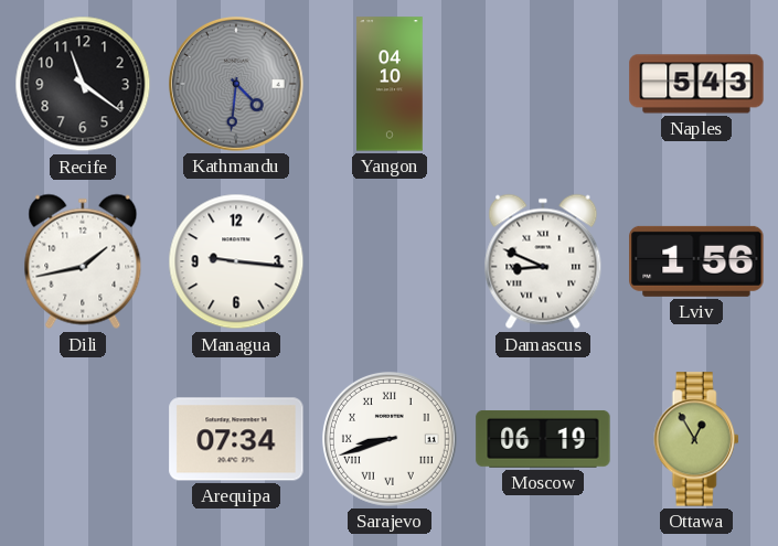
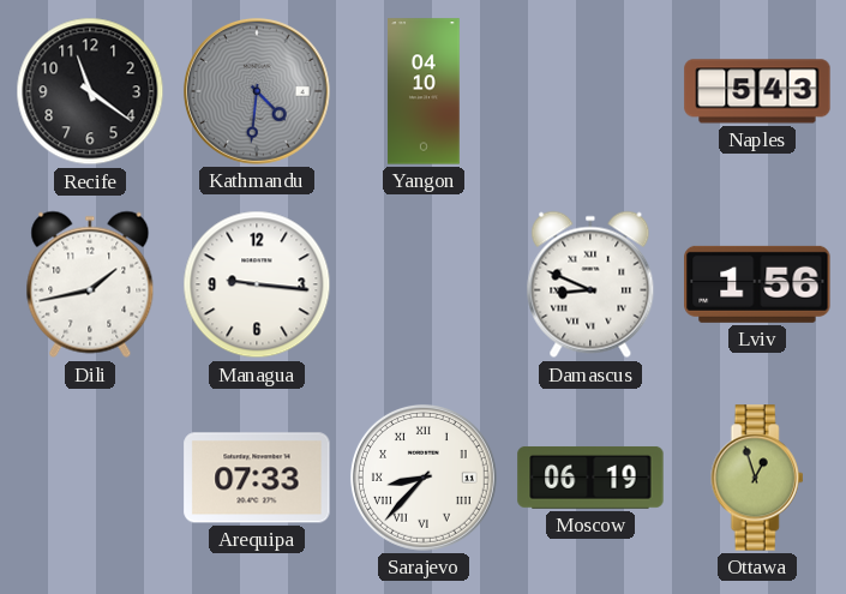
Arequipa: 07:34 -> 07:33 (257, 478)
Sarajevo: 8:42 -> 8:37 (424, 478)
Ottawa: 12:55 -> 12:57 (757, 478)
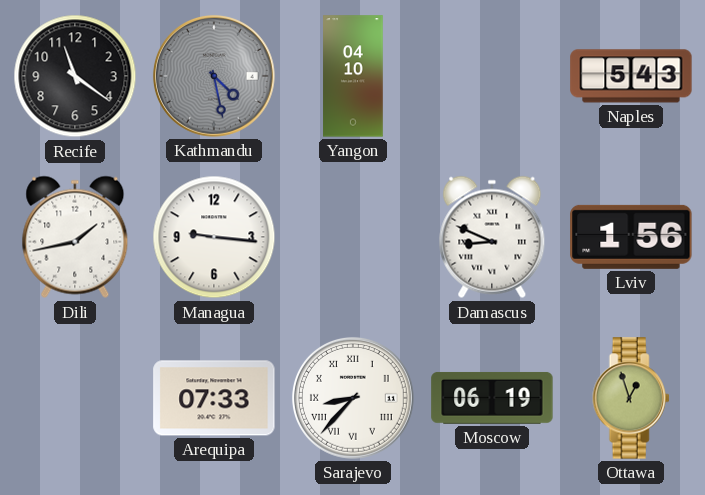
Kathmandu: 4:31 -> 4:28 (214, 76)
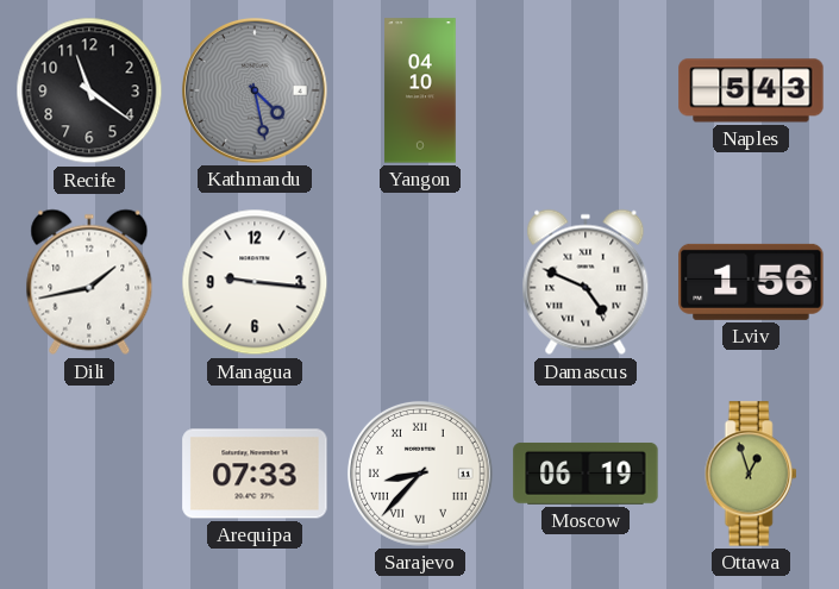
Damascus: 8:49 -> 4:49 (586, 282)
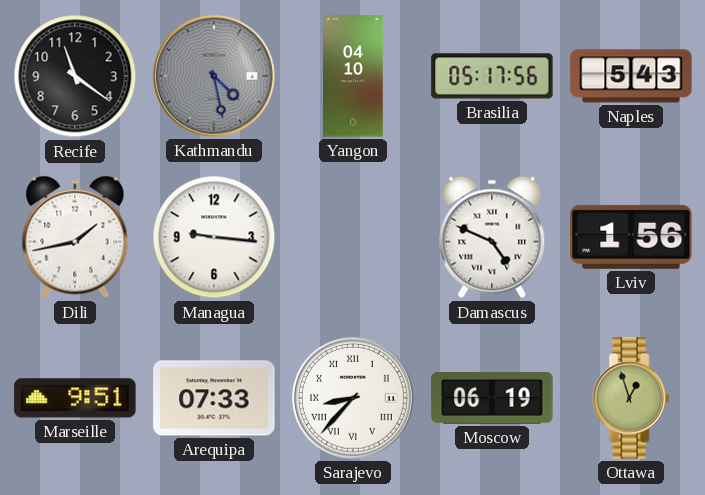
Brasilia: none -> 05:17 (492, 76)
Marseille: none -> 9:51 (75, 398)
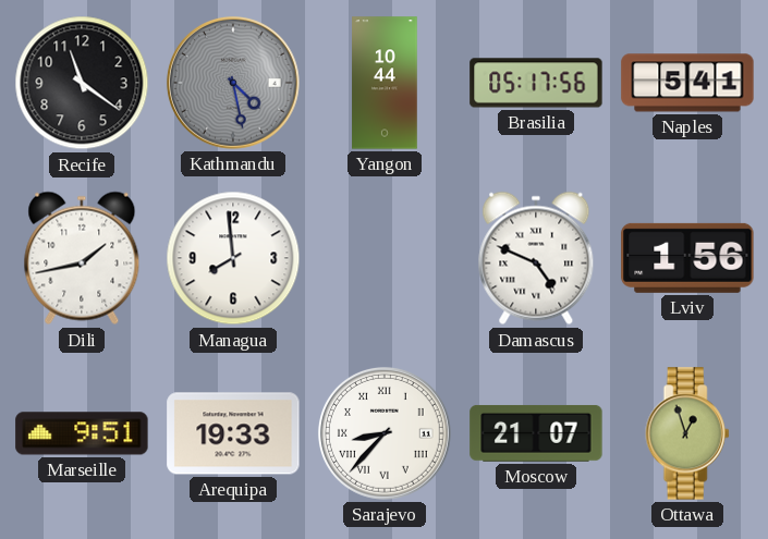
Yangon: 04:10 -> 10:44 (385, 83)
Naples: 5:43 -> 5:41 (687, 83)
Managua: 9:16 -> 7:59 (233, 258)
Arequipa: 07:33 -> 19:33 (233, 433)
Moscow: 06:19 -> 21:07 (536, 433)
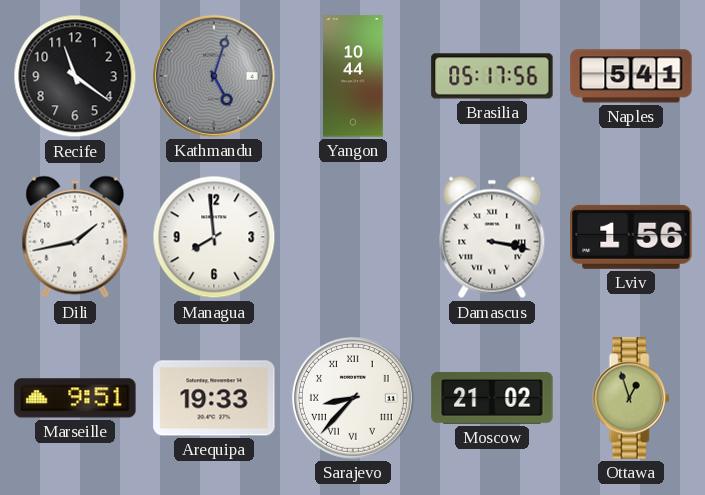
Kathmandu: 4:28 -> 5:03 (214, 76)
Damascus: 4:49 -> 3:17 (492, 237)
Moscow: 21:07 -> 21:02 (492, 398)
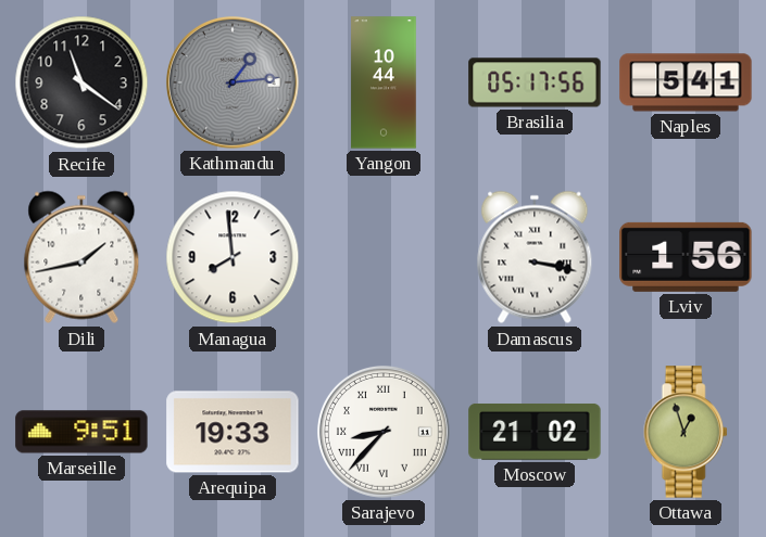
Kathmandu: 5:03 -> 1:14 (233, 82)
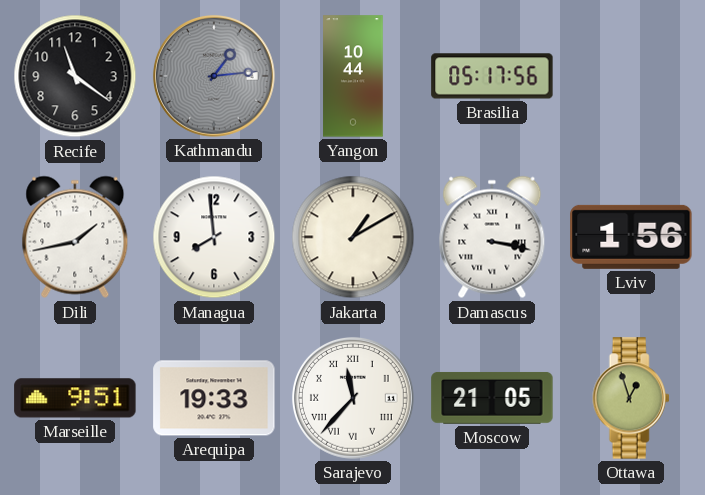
Naples: 5:41 -> none (686, 82)
Jakarta: none -> 1:10 (353, 237)
Sarajevo: 8:37 -> 11:37 (353, 398)
Moscow: 21:02 -> 21:05 (492, 398)
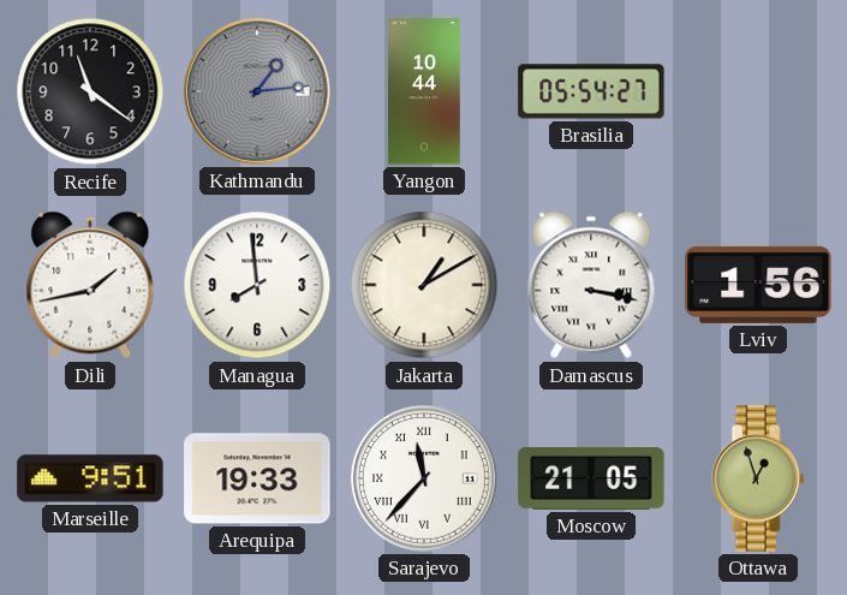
Brasilia: 05:17 -> 05:54 (591, 91)
